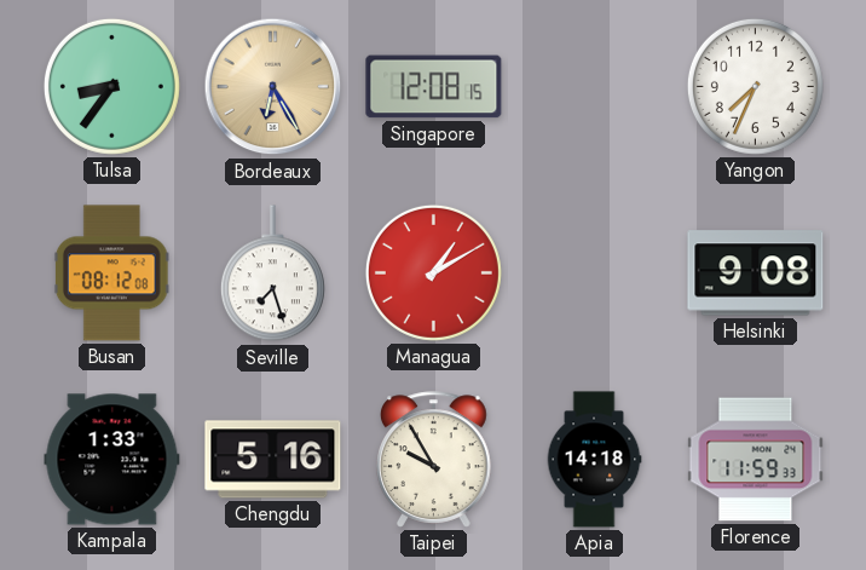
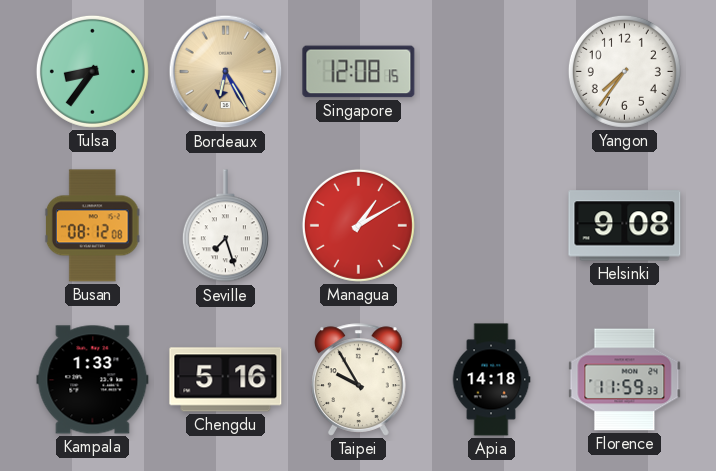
Yangon: 7:34 -> 7:36 (624, 71)
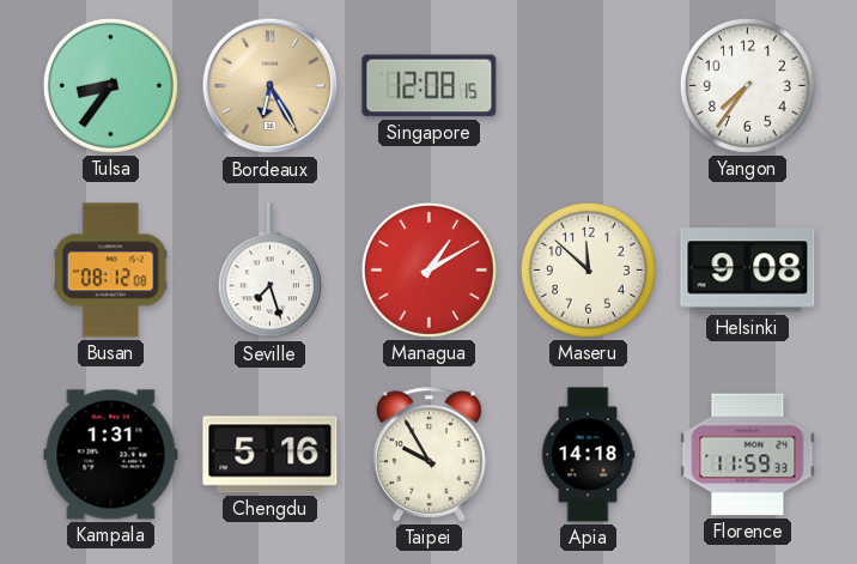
Maseru: none -> 11:52 (588, 269)
Kampala: 1:33 -> 1:31 (111, 455)
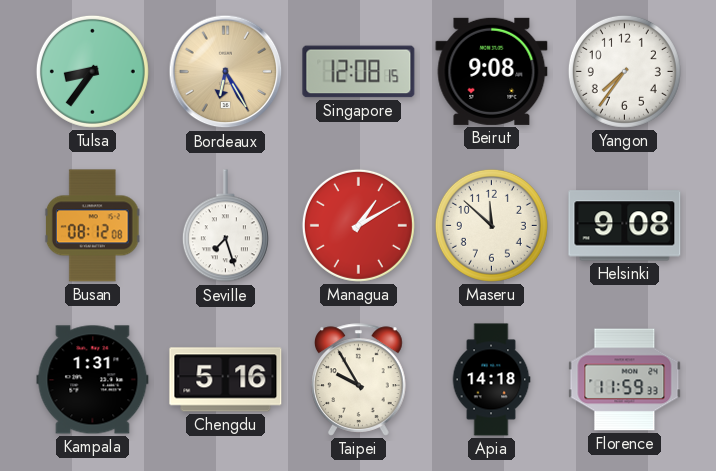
Beirut: none -> 9:08 (492, 71)
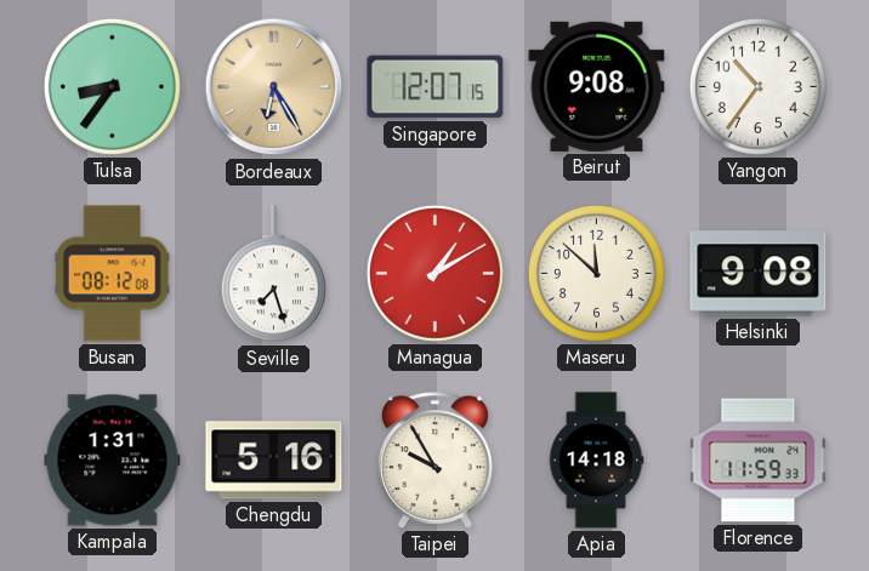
Singapore: 12:08 -> 12:07 (436, 87)
Yangon: 7:36 -> 10:36 (757, 86)
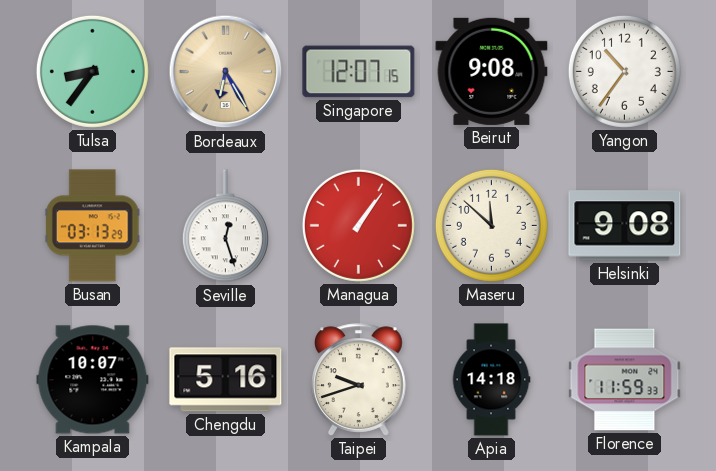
Busan: 08:12 -> 03:13 (92, 226)
Seville: 7:27 -> 12:27 (225, 226)
Managua: 1:10 -> 1:06 (358, 225)
Kampala: 1:31 -> 10:07 (93, 380)
Taipei: 9:55 -> 9:42 (359, 380)
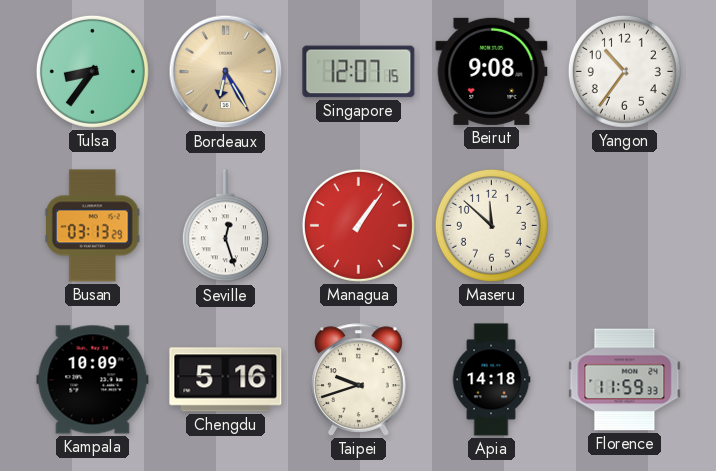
Helsinki: 9:08 -> none (625, 226)
Kampala: 10:07 -> 10:09 (93, 380)
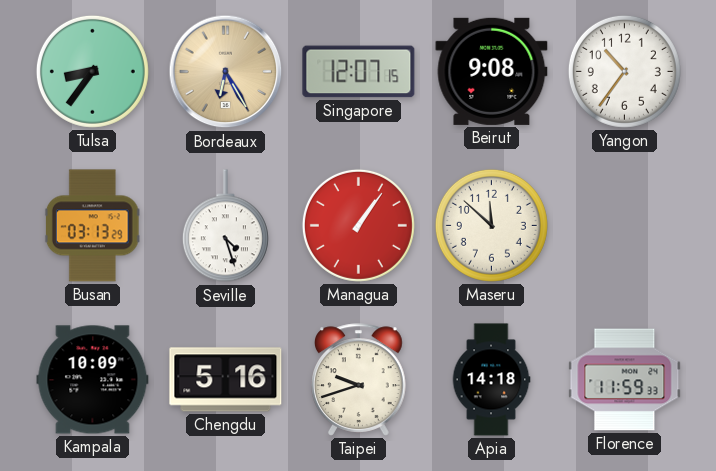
Seville: 12:27 -> 4:27 (225, 226)
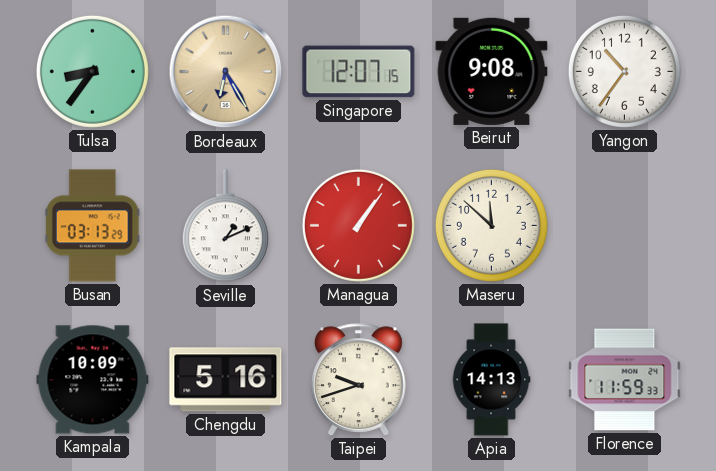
Seville: 4:27 -> 1:11 (225, 226)
Apia: 14:18 -> 14:13 (491, 380)
